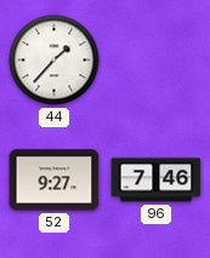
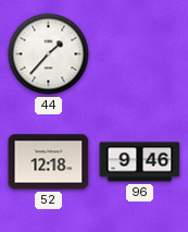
52: 9:27 -> 12:18 (49, 162)
96: 7:46 -> 9:46 (140, 162)
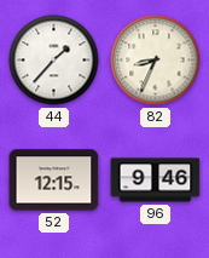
82: none -> 8:34 (156, 61)
52: 12:18 -> 12:15 (54, 180)
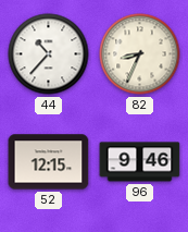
44: 1:37 -> 10:37 (49, 54)
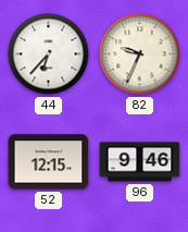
44: 10:37 -> 6:37 (49, 54)
82: 8:34 -> 9:34 (140, 54)
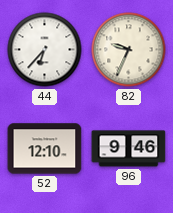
52: 12:15 -> 12:10 (45, 149)
